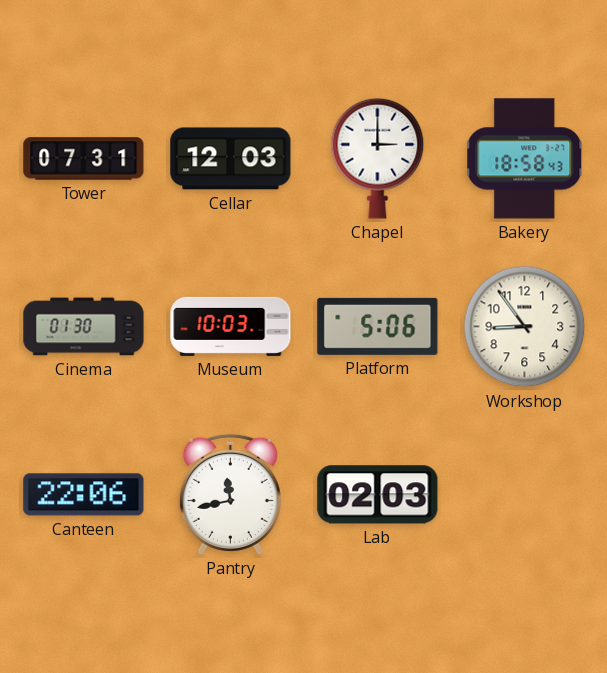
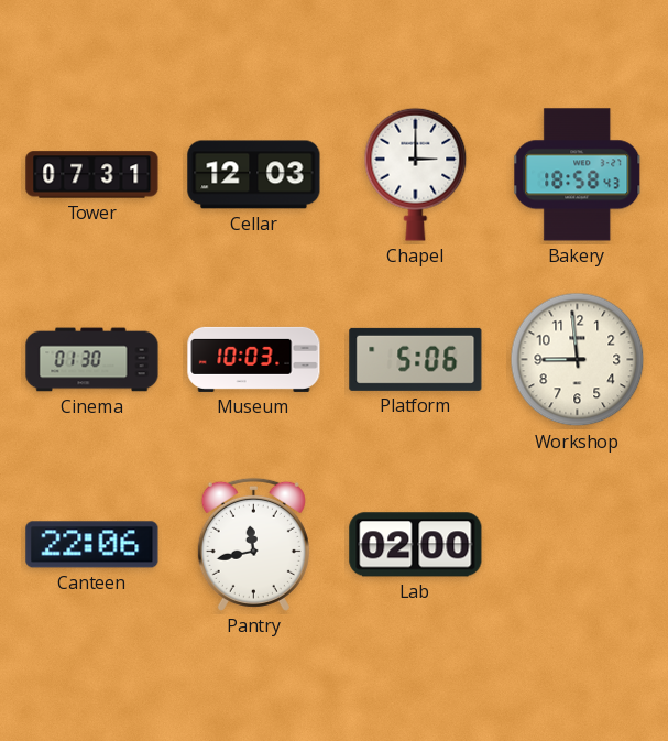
Workshop: 8:54 -> 8:59 (578, 360)
Lab: 02:03 -> 02:00 (416, 545)
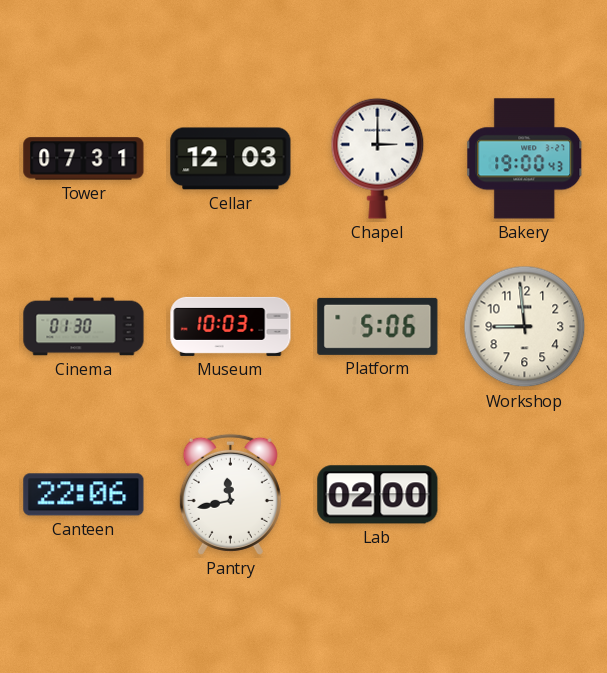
Bakery: 18:58 -> 19:00 (525, 159)
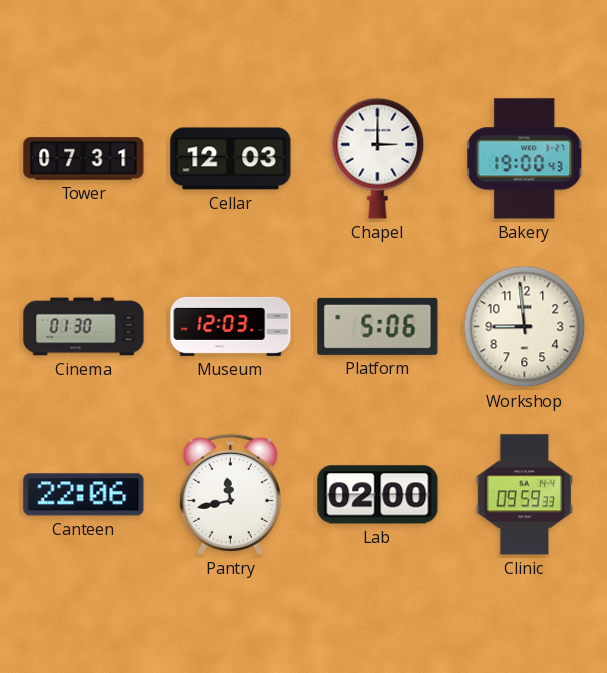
Museum: 10:03 -> 12:03 (231, 326)
Clinic: none -> 09:59 (524, 495)
